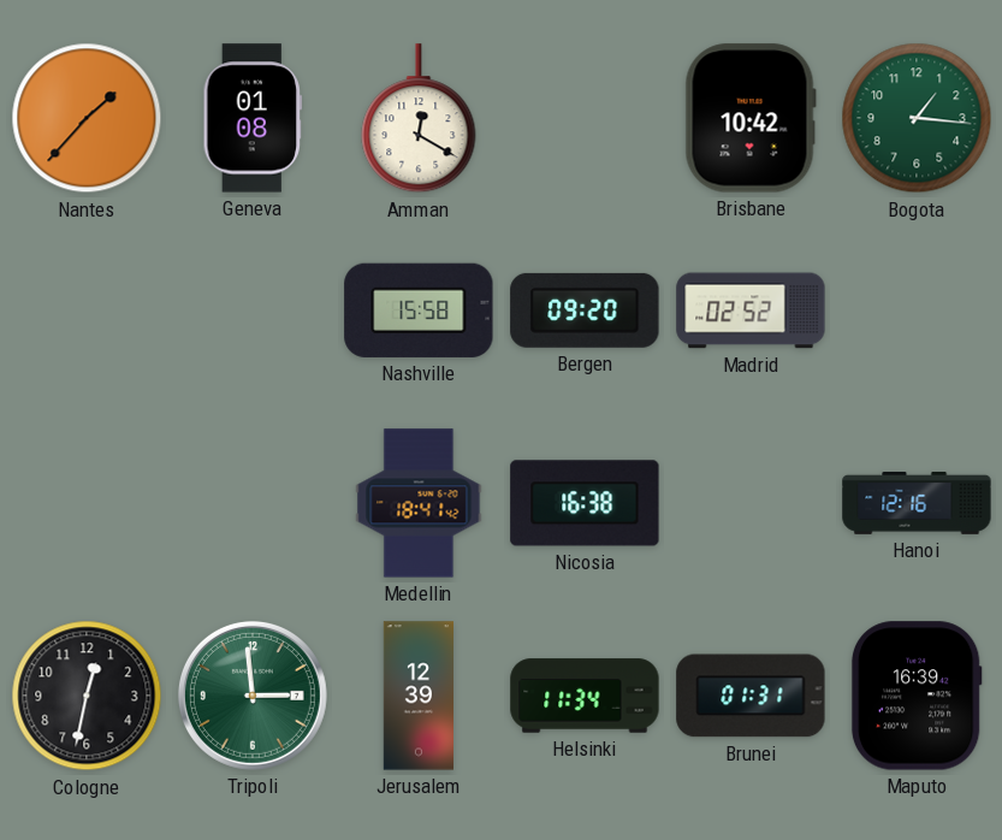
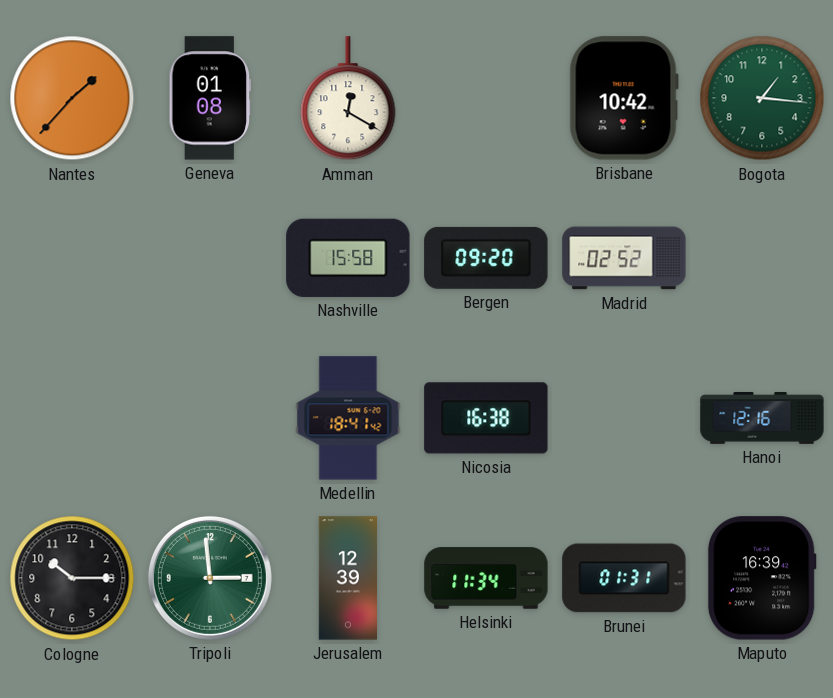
Cologne: 12:32 -> 10:15 (72, 578)
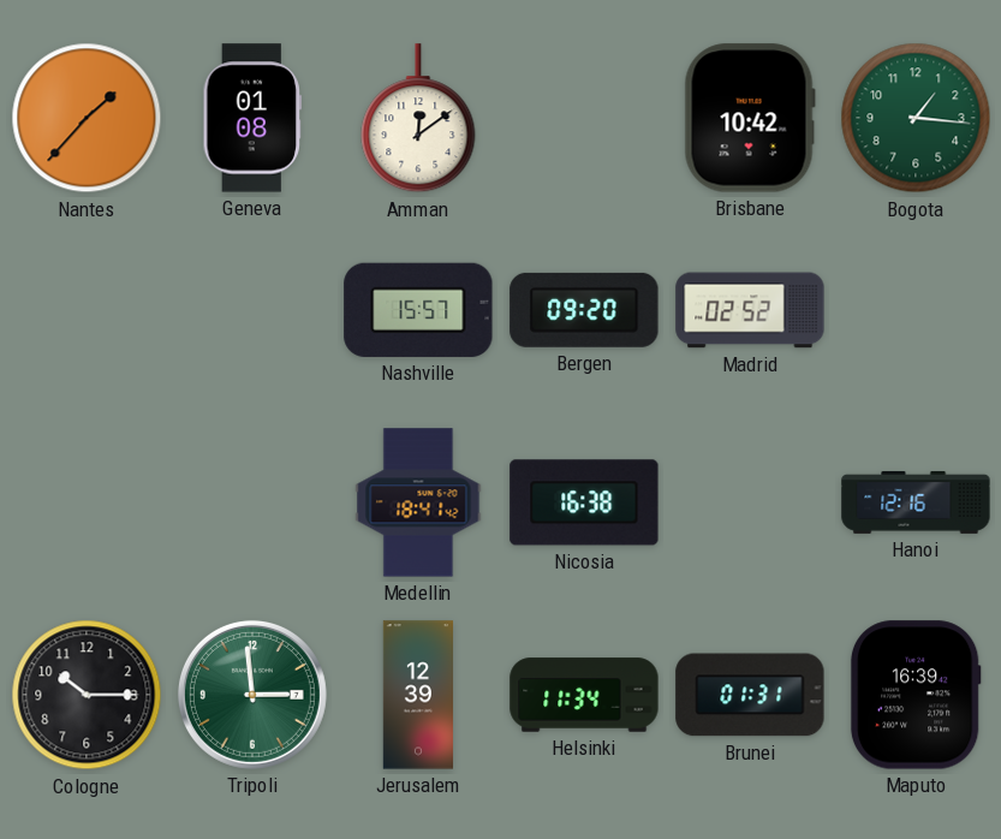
Amman: 12:20 -> 12:09 (418, 119)
Nashville: 15:58 -> 15:57 (418, 310)
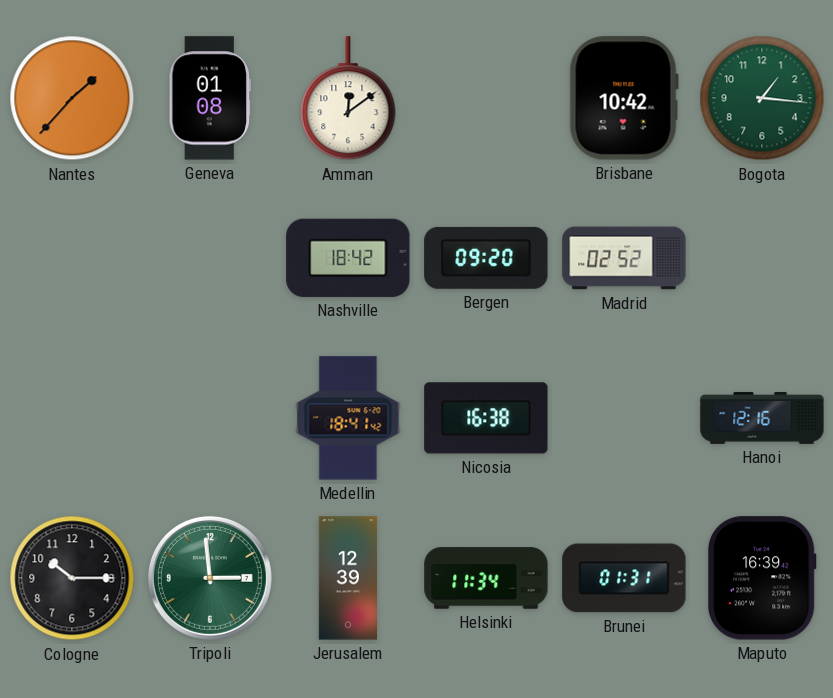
Nashville: 15:57 -> 18:42 (348, 258)
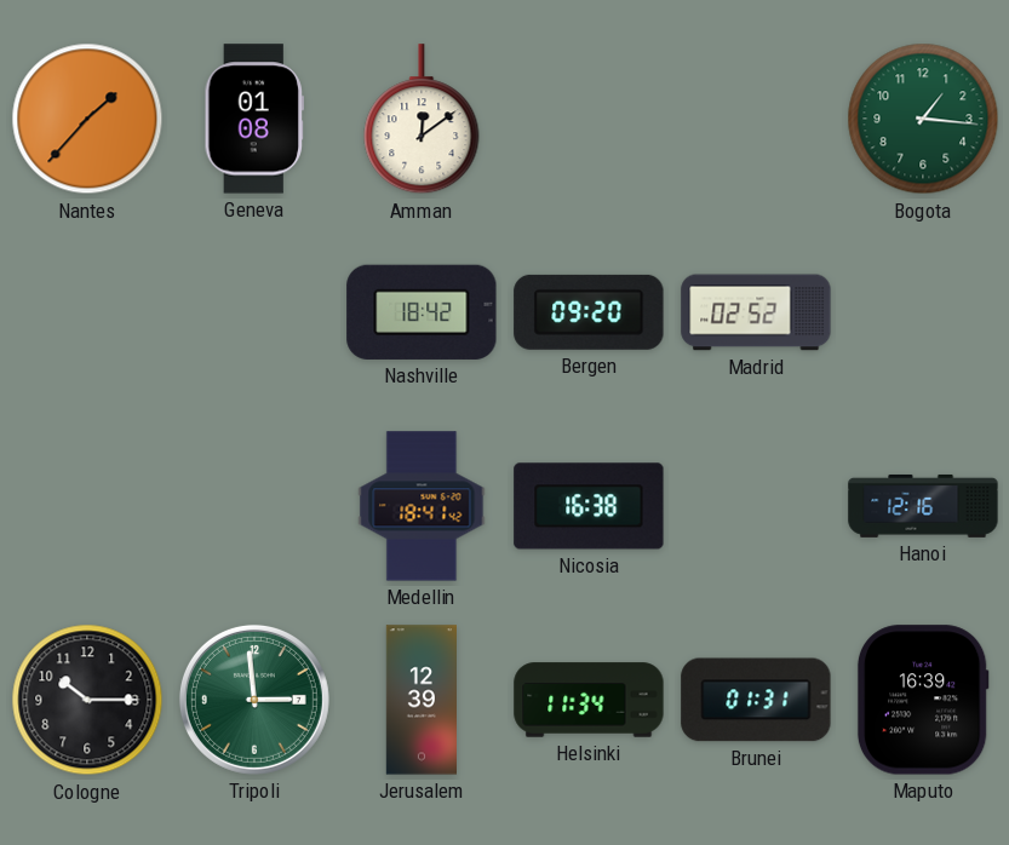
Brisbane: 10:42 -> none (624, 98)
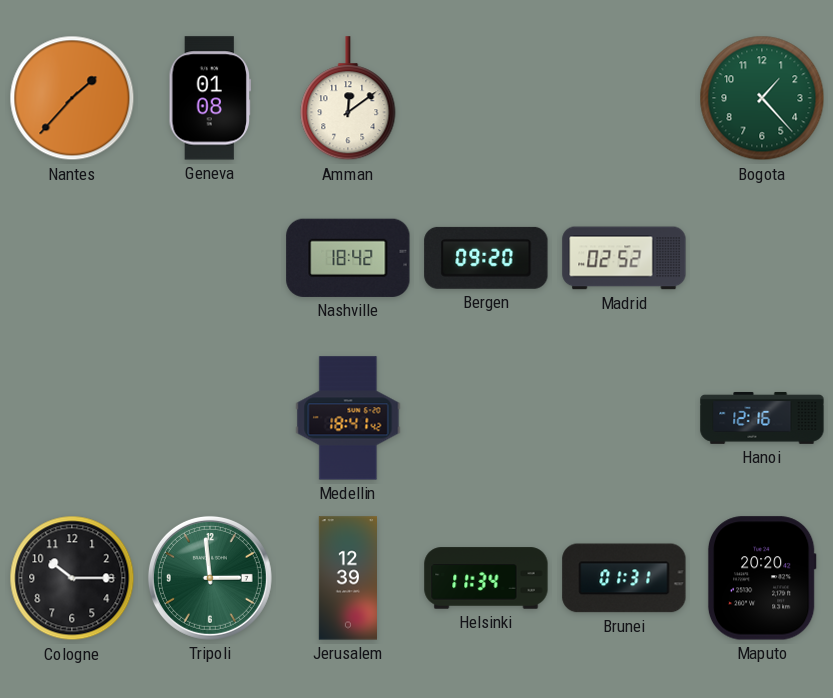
Bogota: 1:16 -> 1:23 (762, 98)
Nicosia: 16:38 -> none (589, 506)
Maputo: 16:39 -> 20:20 (762, 578)
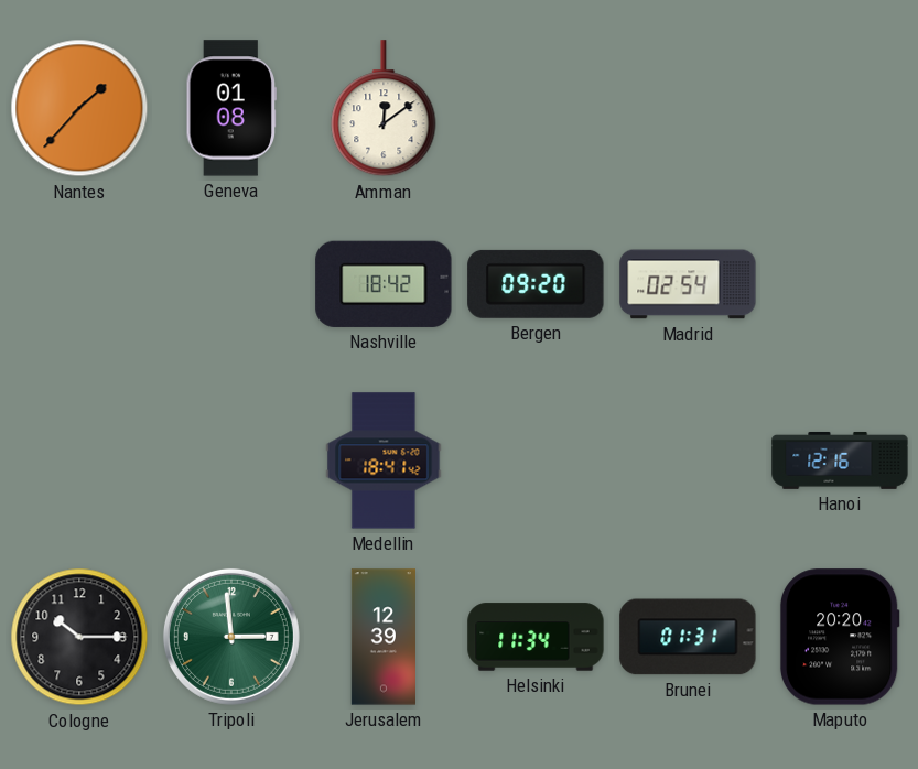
Bogota: 1:23 -> none (762, 98)
Madrid: 02:52 -> 02:54 (688, 284)
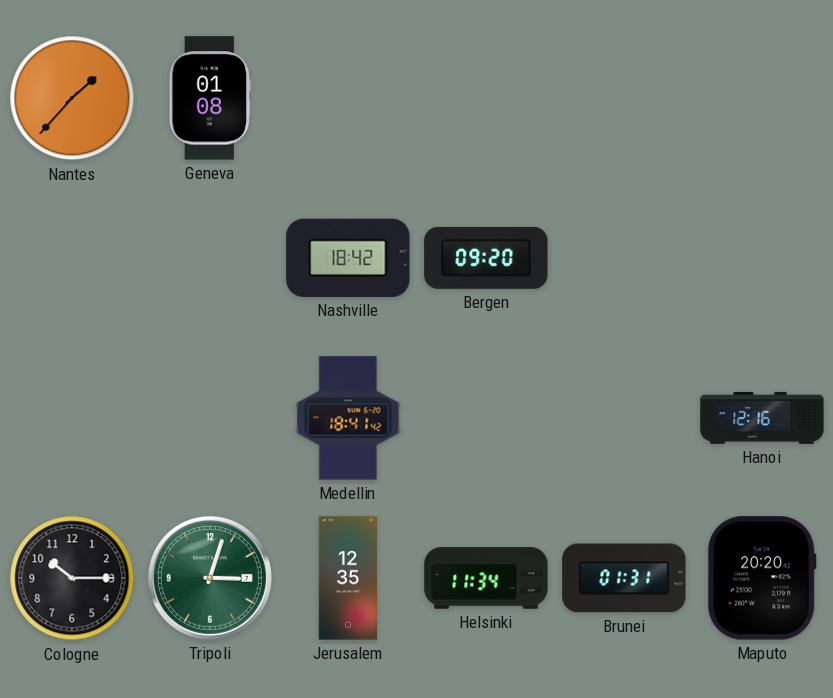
Amman: 12:09 -> none (384, 109)
Madrid: 02:54 -> none (688, 284)
Tripoli: 2:59 -> 3:03 (210, 578)
Jerusalem: 12:39 -> 12:35 (347, 578)
